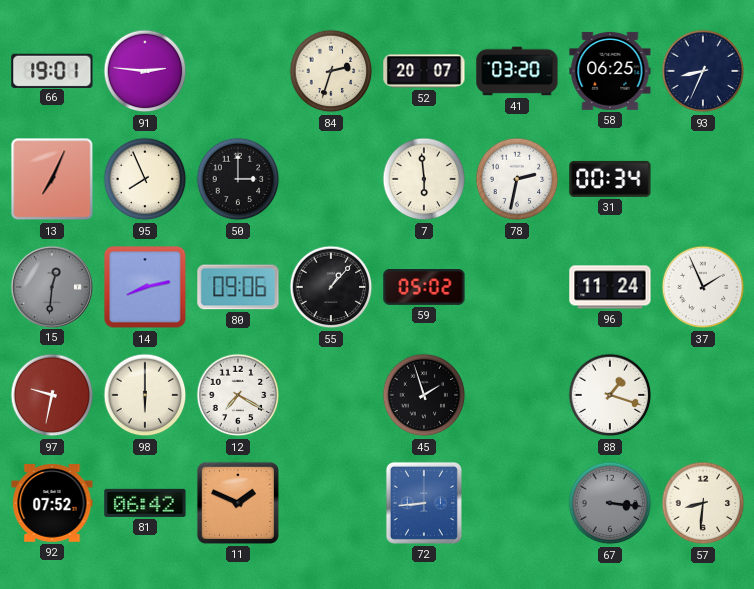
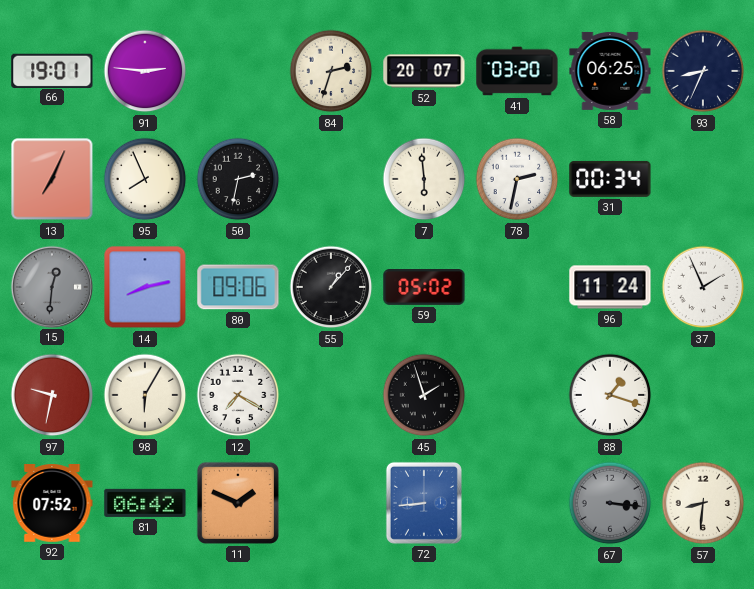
50: 3:00 -> 2:32 (238, 179)
98: 6:00 -> 6:05 (145, 395)
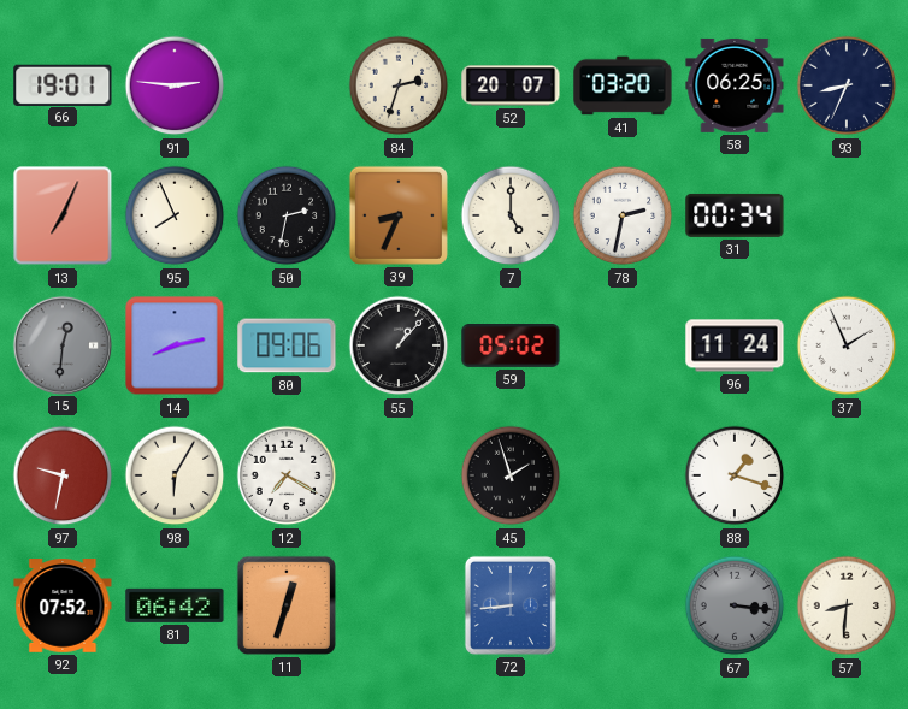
39: none -> 8:34 (399, 215)
7: 5:59 -> 5:00 (511, 215)
11: 1:49 -> 12:33 (287, 605)
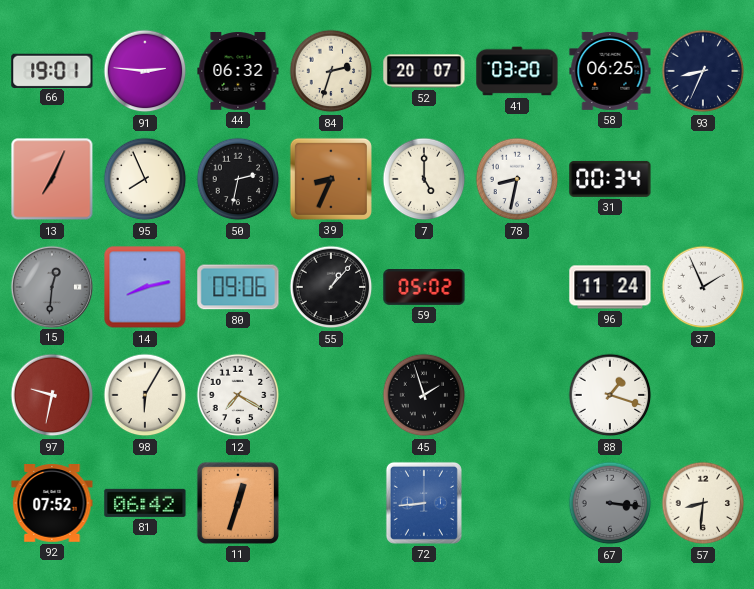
44: none -> 06:32 (238, 72)
78: 2:32 -> 8:32 (517, 179)
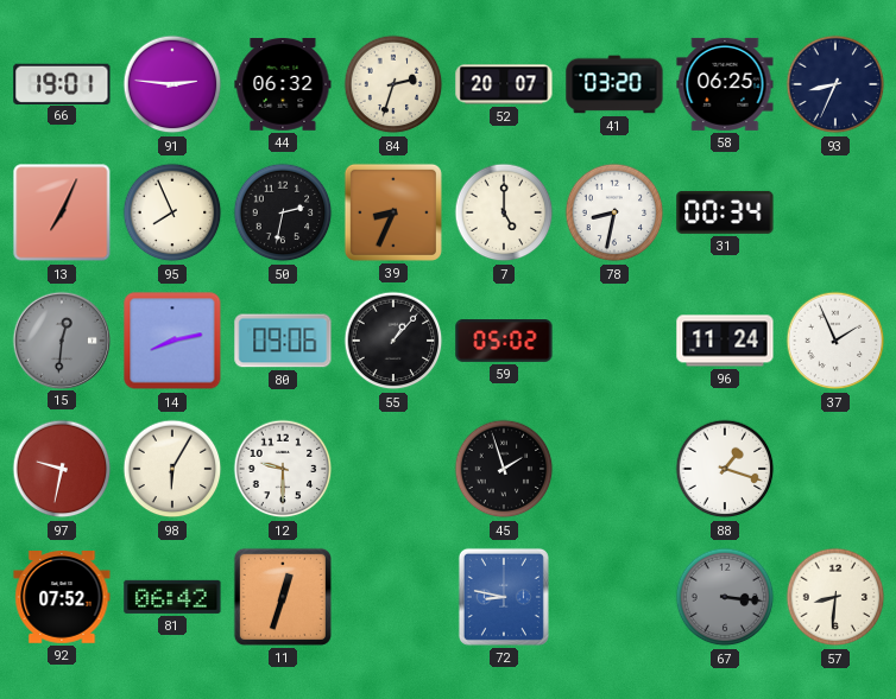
12: 7:20 -> 9:30 (283, 469)
72: 8:44 -> 8:47 (504, 597)
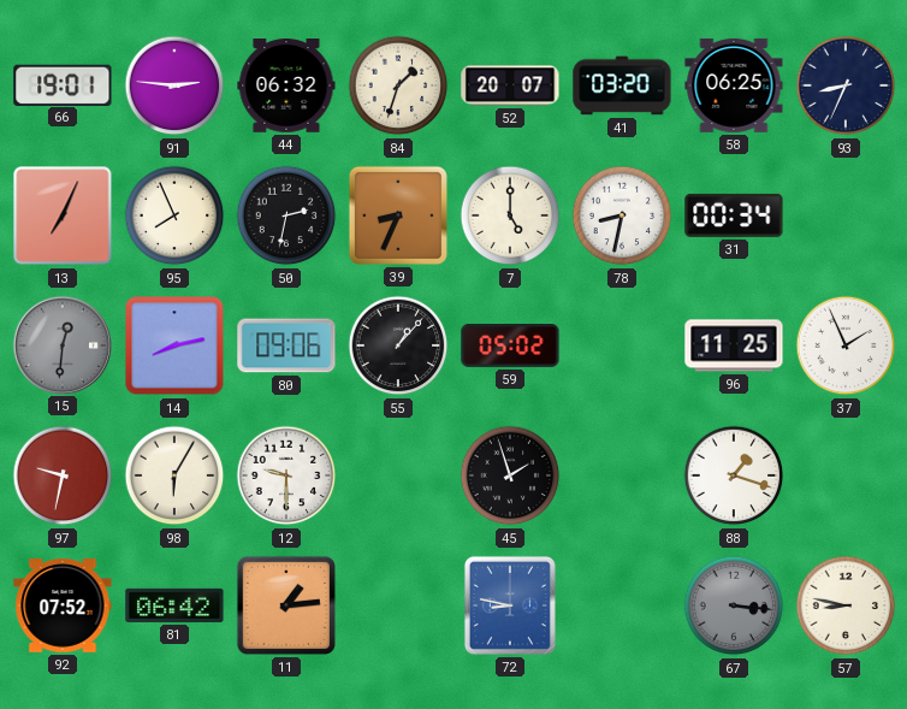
84: 2:33 -> 1:33 (398, 85)
96: 11:24 -> 11:25 (734, 345)
11: 12:33 -> 1:14 (286, 605)
57: 8:31 -> 8:47 (846, 605)
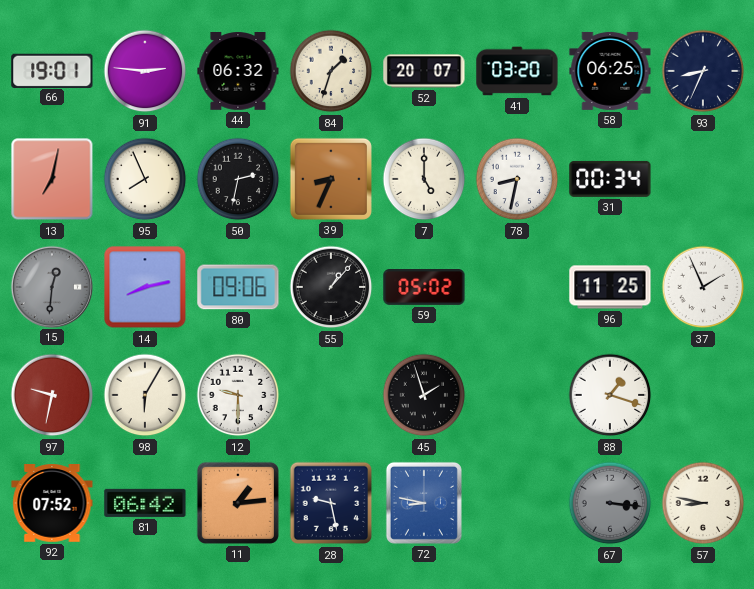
13: 7:04 -> 7:02 (52, 179)
28: none -> 9:28 (331, 503)
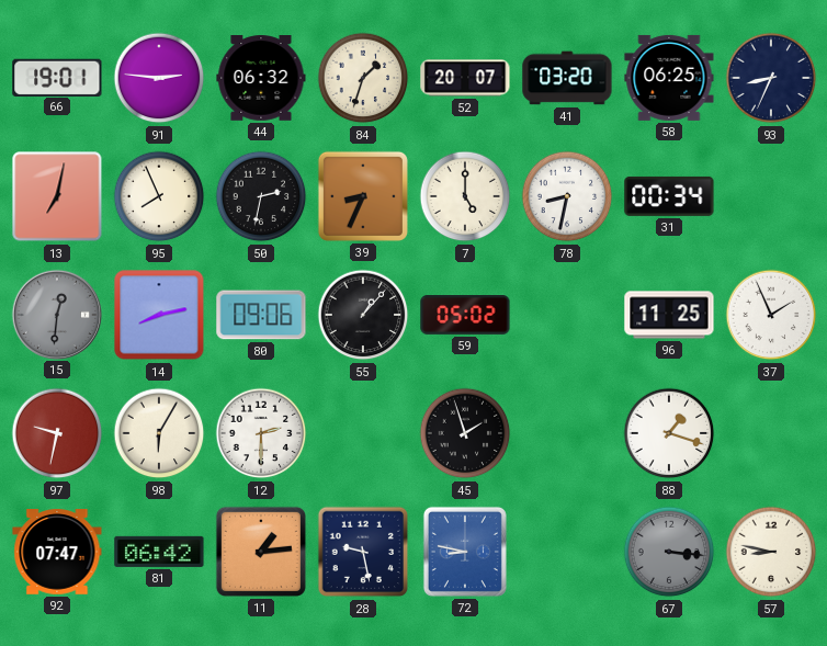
12: 9:30 -> 2:30 (261, 433)
92: 07:52 -> 07:47 (57, 553)
